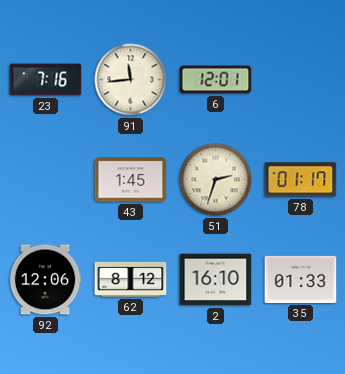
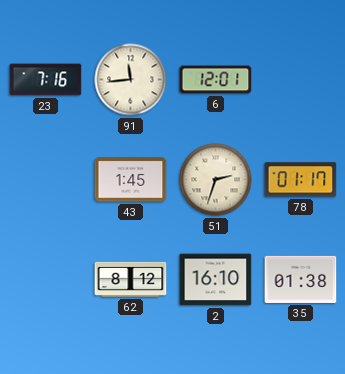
92: 12:06 -> none (45, 280)
35: 01:33 -> 01:38 (301, 279)
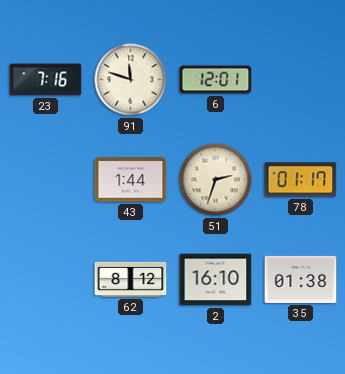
91: 11:44 -> 11:48 (131, 80)
43: 1:45 -> 1:44 (131, 180)
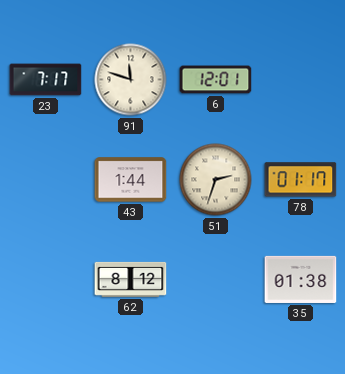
23: 7:16 -> 7:17 (46, 80)
2: 16:10 -> none (216, 280)
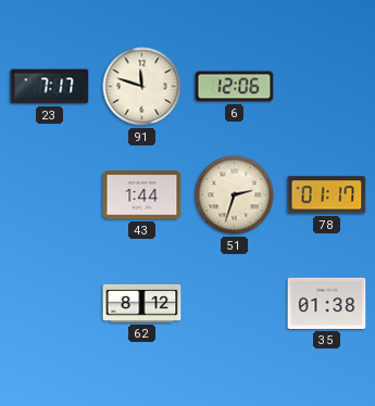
6: 12:01 -> 12:06 (235, 87)
